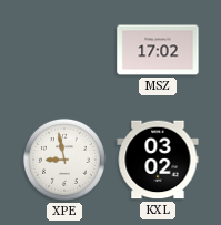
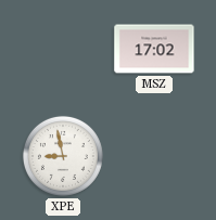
KXL: 03:02 -> none (158, 160)
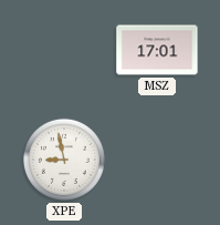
MSZ: 17:02 -> 17:01 (157, 50)
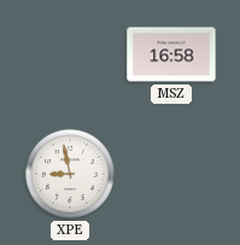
MSZ: 17:01 -> 16:58 (171, 54)
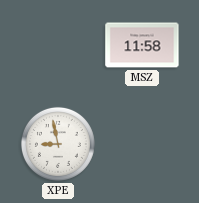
MSZ: 16:58 -> 11:58 (142, 45)
